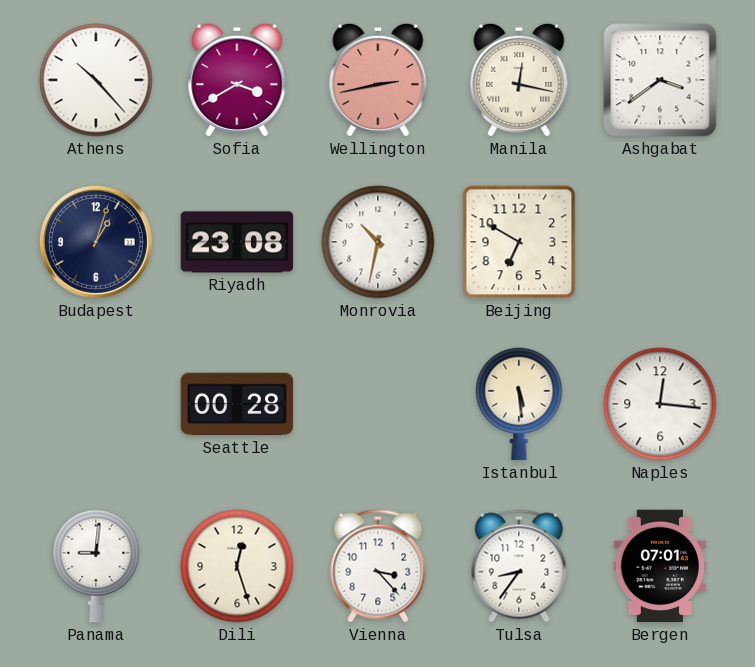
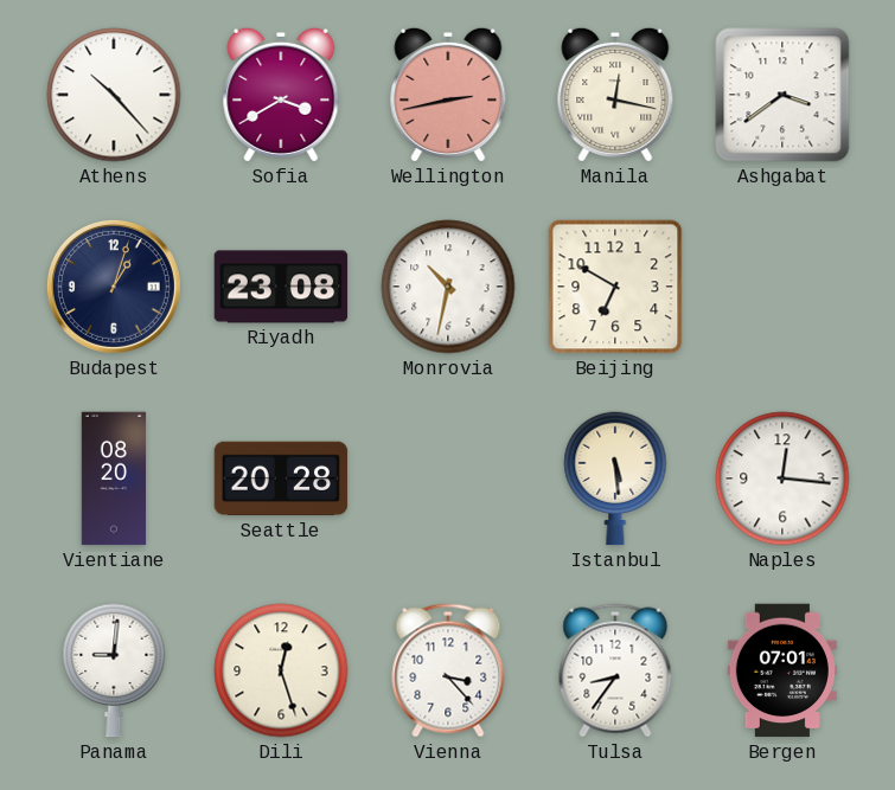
Vientiane: none -> 08:20 (114, 479)
Seattle: 00:28 -> 20:28 (281, 479)
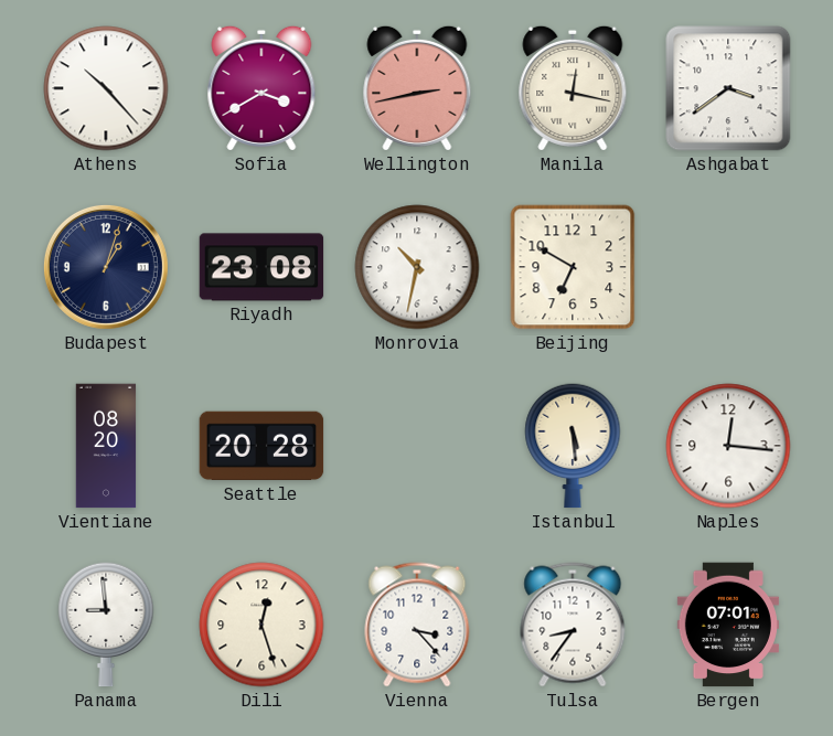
Panama: 9:01 -> 8:59 (106, 625)
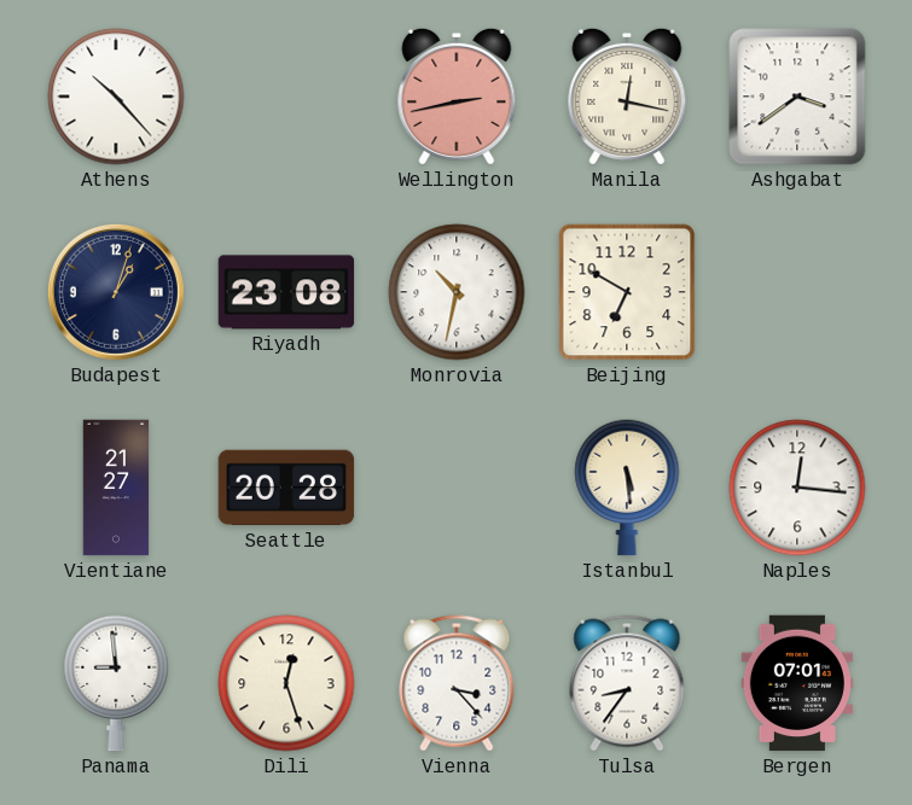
Sofia: 3:40 -> none (261, 88)
Vientiane: 08:20 -> 21:27 (116, 488)
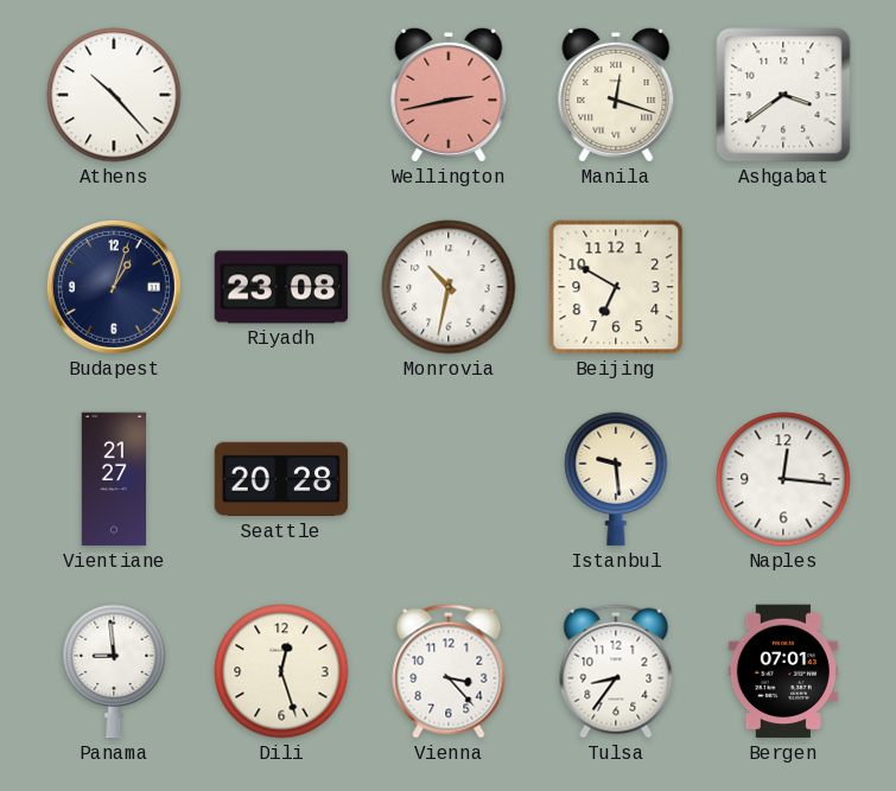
Manila: 12:17 -> 12:18 (616, 95)
Istanbul: 5:29 -> 9:29 (616, 479)
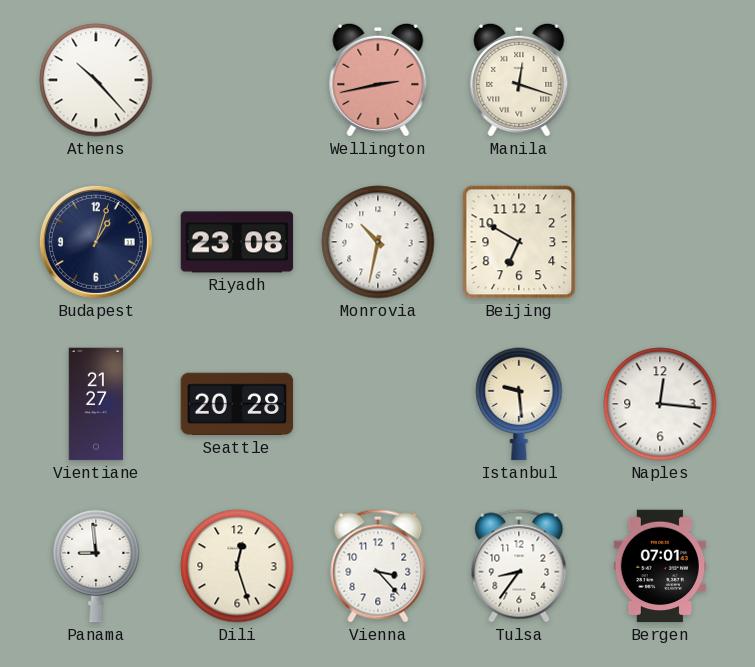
Ashgabat: 3:39 -> none (783, 95)
